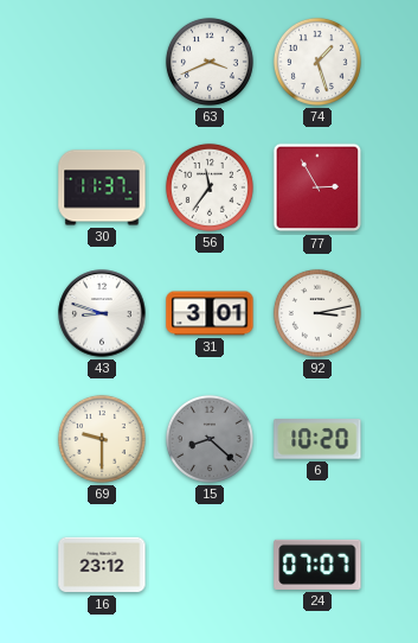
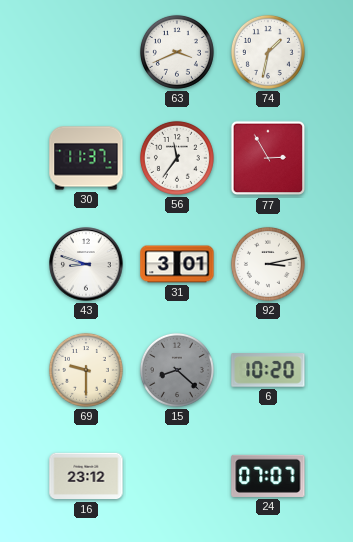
74: 1:27 -> 1:32 (268, 52)
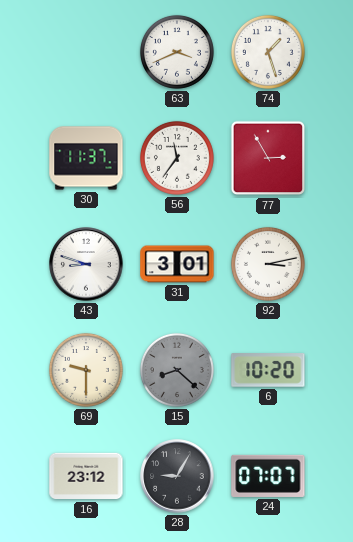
74: 1:32 -> 1:27 (268, 52)
28: none -> 9:05 (177, 476)
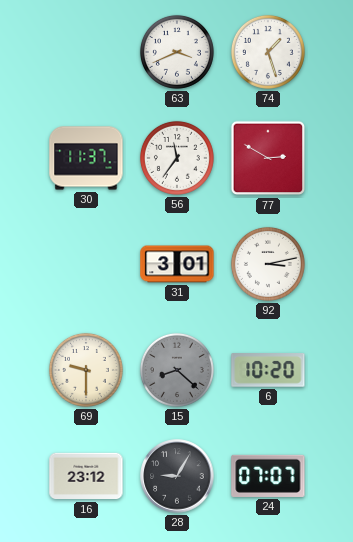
77: 2:55 -> 2:50 (268, 158)
43: 8:48 -> none (86, 264)
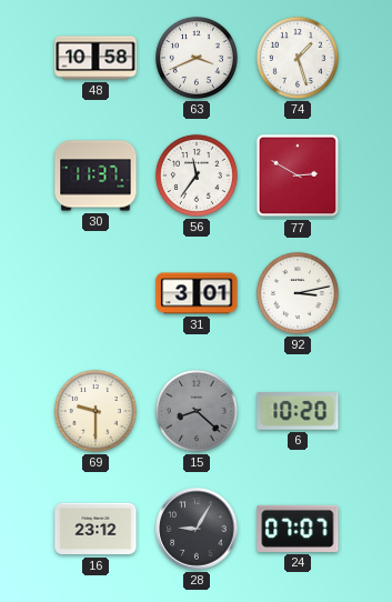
48: none -> 10:58 (96, 58)
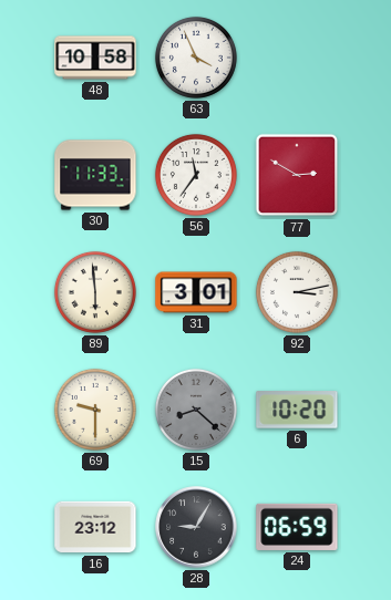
63: 3:41 -> 3:56 (196, 58)
74: 1:27 -> none (298, 58)
30: 11:37 -> 11:33 (95, 175)
89: none -> 5:59 (95, 292)
24: 07:07 -> 06:59 (297, 527)
